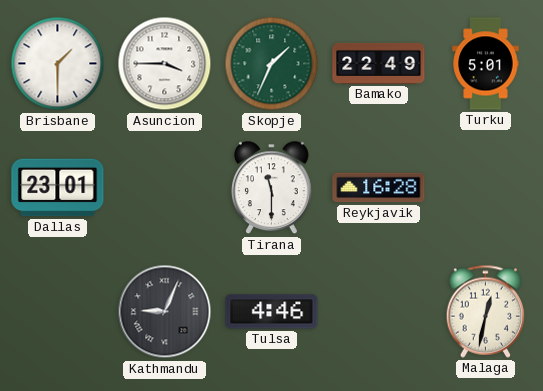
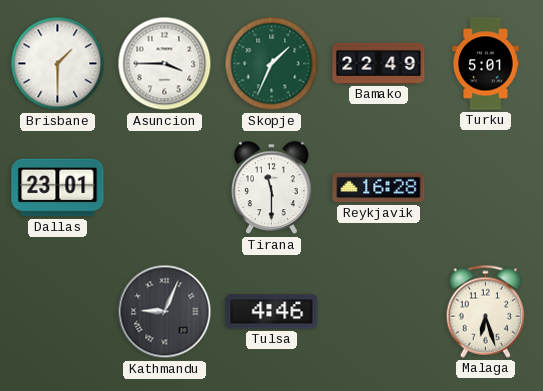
Malaga: 12:32 -> 6:27 (486, 311)
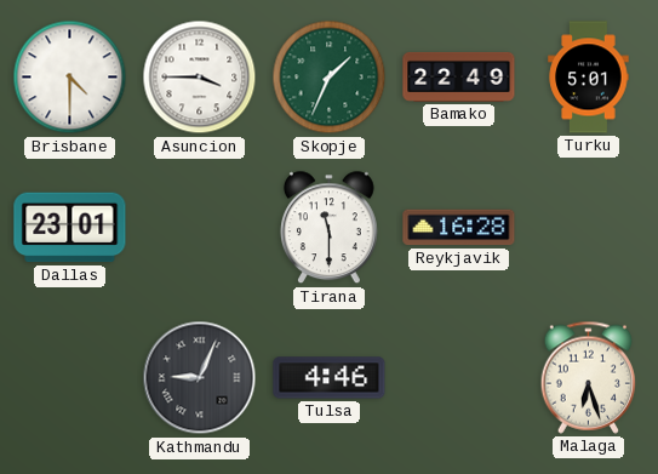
Brisbane: 1:30 -> 4:30 (70, 78)
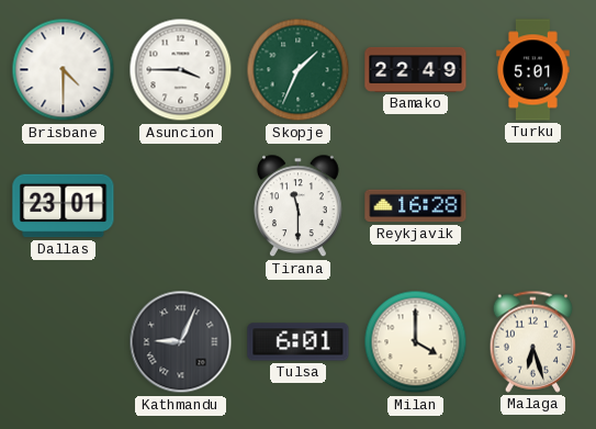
Tulsa: 4:46 -> 6:01 (299, 342)
Milan: none -> 4:00 (416, 342)
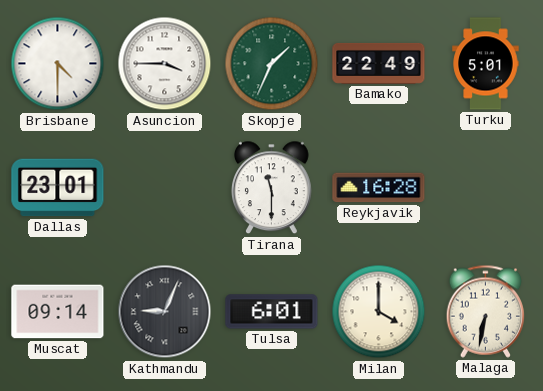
Muscat: none -> 09:14 (58, 312)
Malaga: 6:27 -> 6:32 (486, 311)
